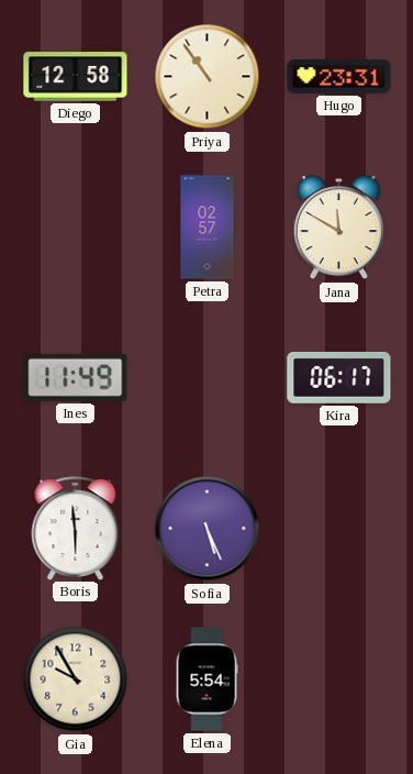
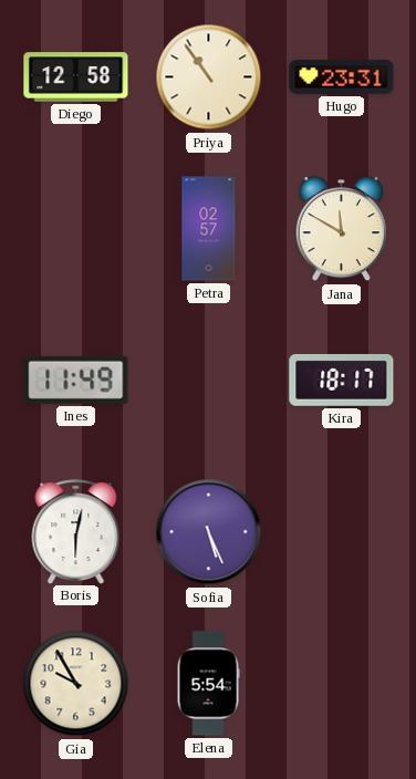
Kira: 06:17 -> 18:17 (342, 380)
Boris: 5:59 -> 6:02 (76, 531)
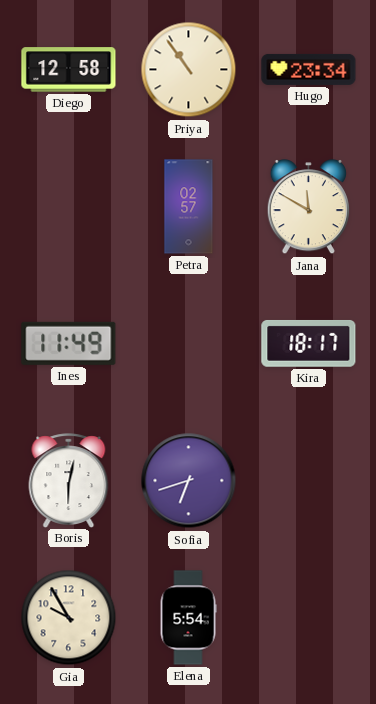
Hugo: 23:31 -> 23:34 (309, 69)
Sofia: 5:26 -> 6:42 (189, 481)
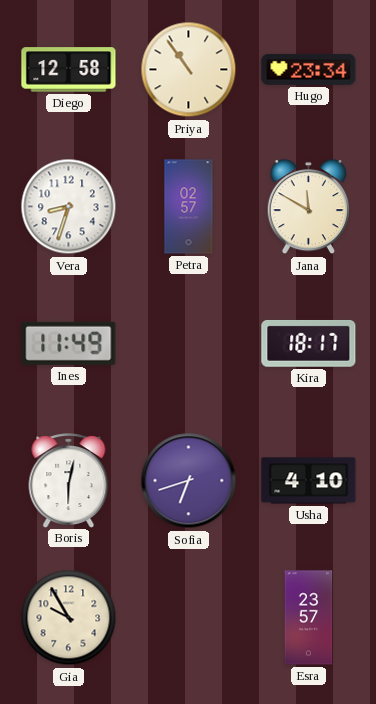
Vera: none -> 8:33 (69, 207)
Usha: none -> 4:10 (309, 481)
Elena: 5:54 -> none (188, 618)
Esra: none -> 23:57 (309, 618)
